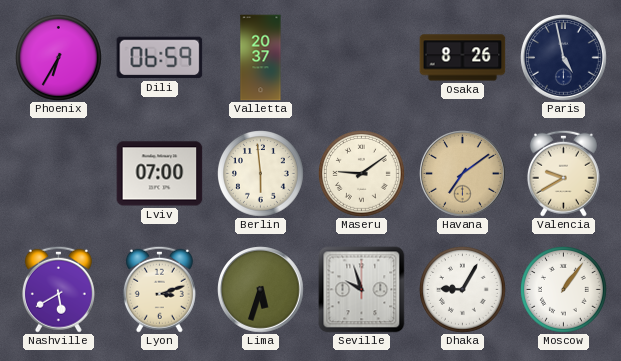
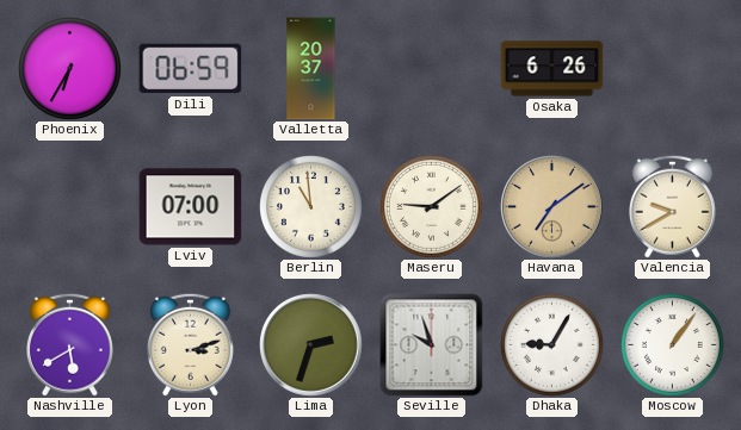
Osaka: 8:26 -> 6:26 (552, 69)
Paris: 4:58 -> none (564, 58)
Berlin: 5:59 -> 10:59 (311, 207)
Lima: 5:33 -> 2:33 (311, 345)
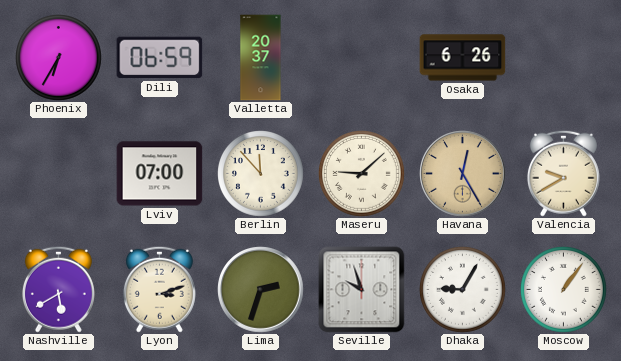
Berlin: 10:59 -> 11:53 (261, 174)
Maseru: 9:09 -> 9:08 (362, 174)
Havana: 7:09 -> 12:25 (463, 174)
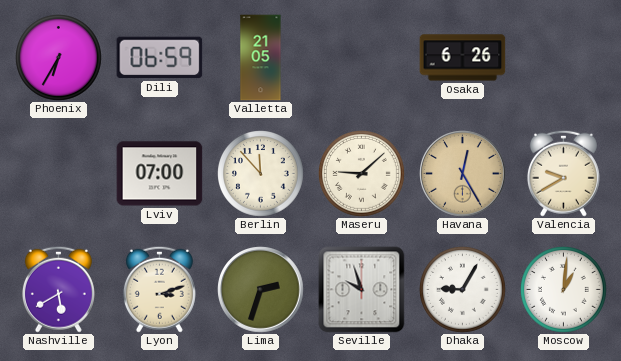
Valletta: 20:37 -> 21:05 (261, 58)
Moscow: 1:06 -> 1:01 (564, 290)
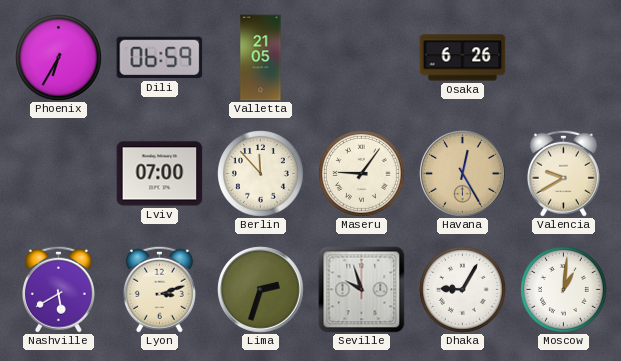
Maseru: 9:08 -> 9:06 (362, 174)
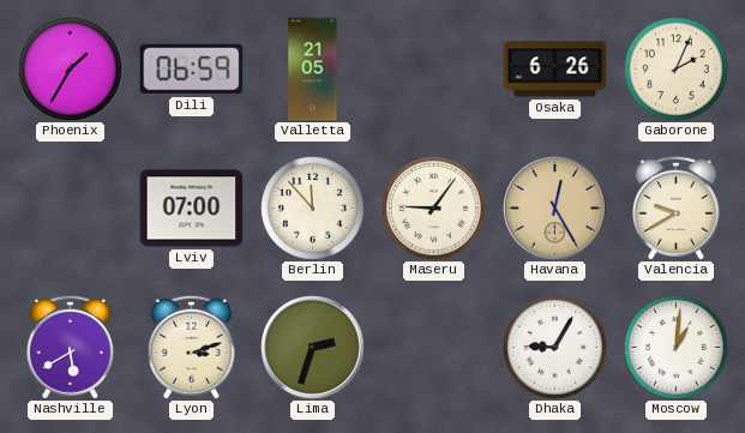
Phoenix: 6:35 -> 1:35 (71, 70)
Gaborone: none -> 2:04 (677, 70)
Seville: 9:57 -> none (362, 290)
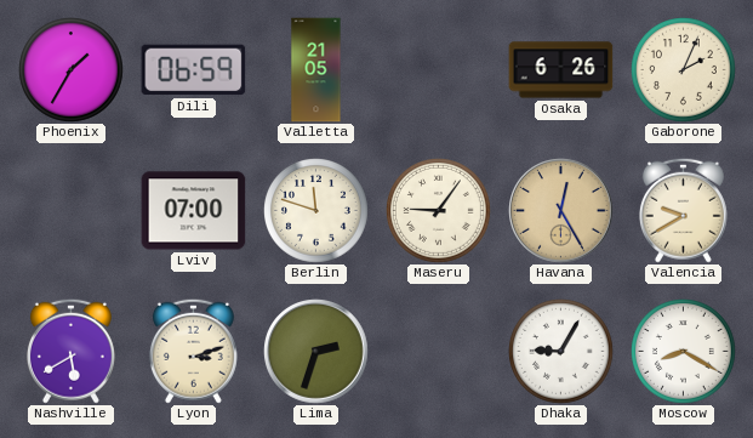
Berlin: 11:53 -> 11:48 (316, 211)
Moscow: 1:01 -> 8:20 (684, 352)
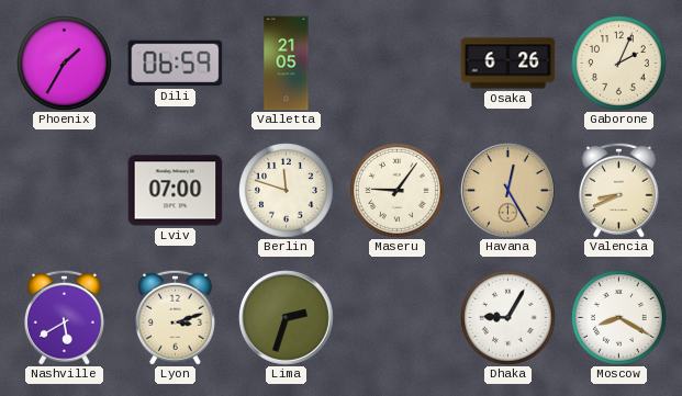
Valencia: 9:40 -> 8:41 (618, 190)
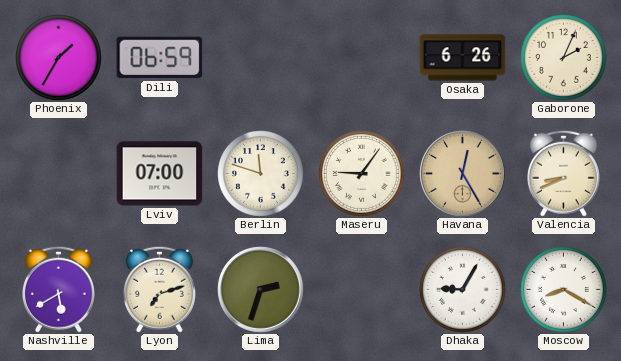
Valletta: 21:05 -> none (287, 64)
Lyon: 3:12 -> 7:12 (159, 289)
